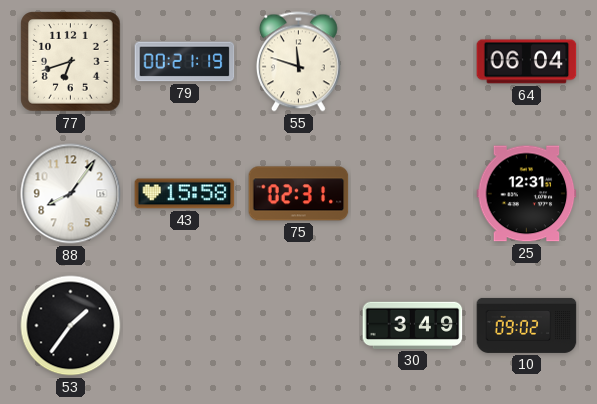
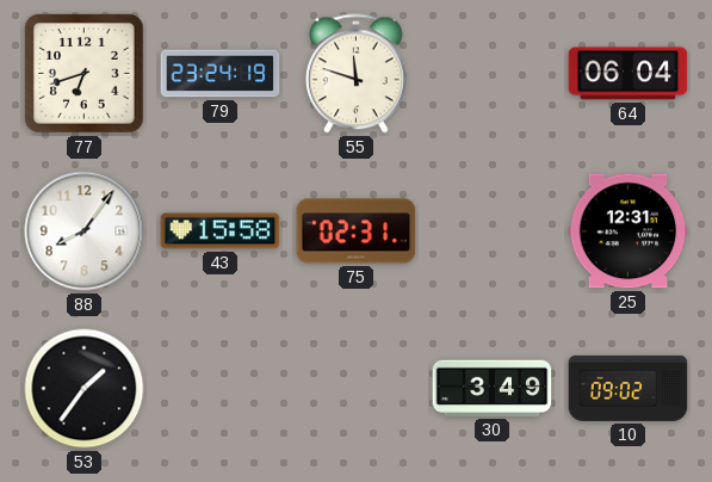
79: 00:21 -> 23:24 (221, 74)
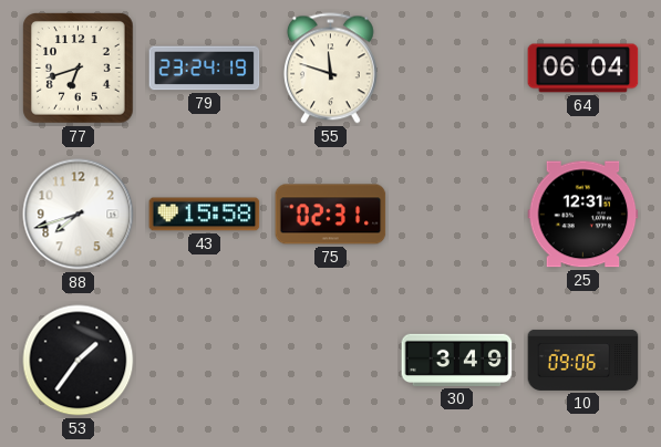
88: 8:06 -> 7:42 (79, 215)
10: 09:02 -> 09:06 (583, 360)
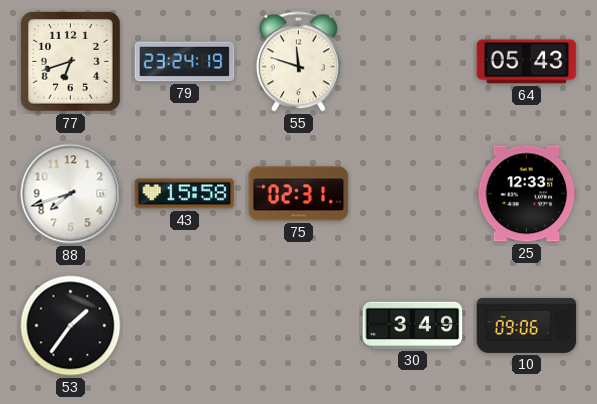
64: 06:04 -> 05:43 (527, 62)
25: 12:31 -> 12:33 (527, 194)
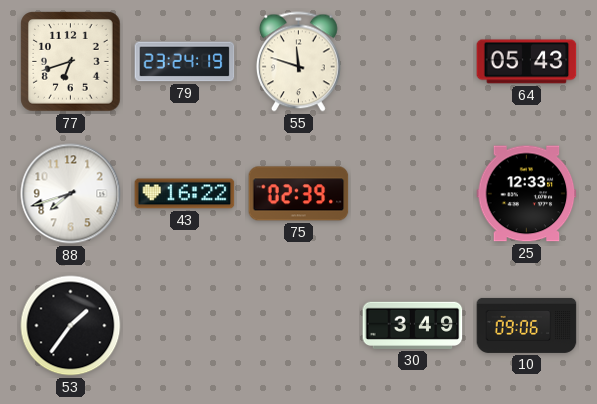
43: 15:58 -> 16:22 (185, 194)
75: 02:31 -> 02:39 (299, 194)
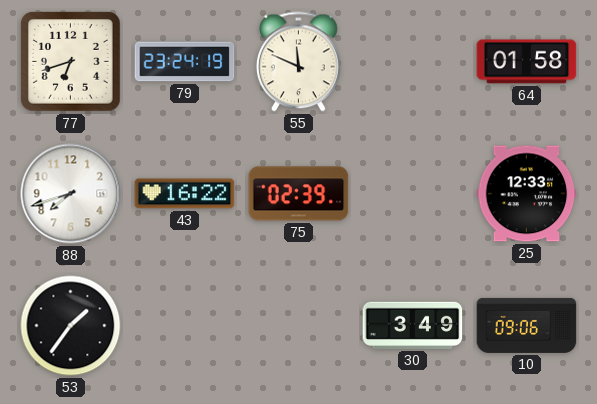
55: 11:48 -> 11:49 (298, 62)
64: 05:43 -> 01:58 (527, 62)
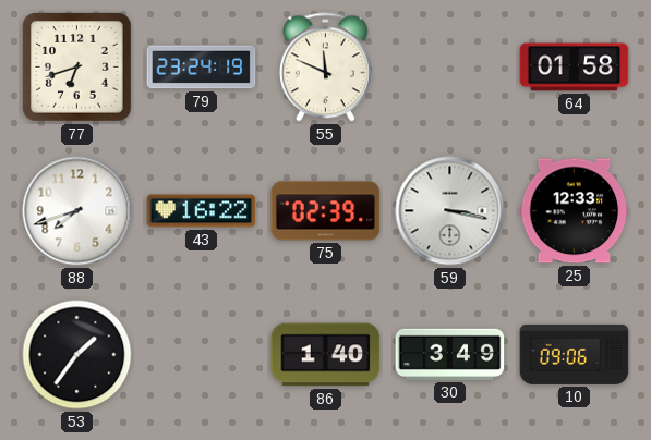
59: none -> 3:17 (450, 211)
86: none -> 1:40 (326, 355)
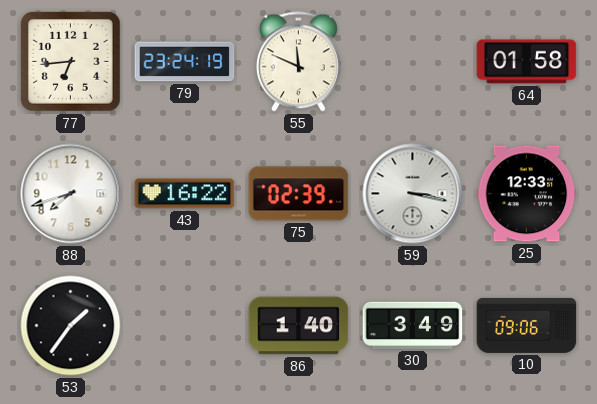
77: 6:42 -> 6:44 (71, 62)
